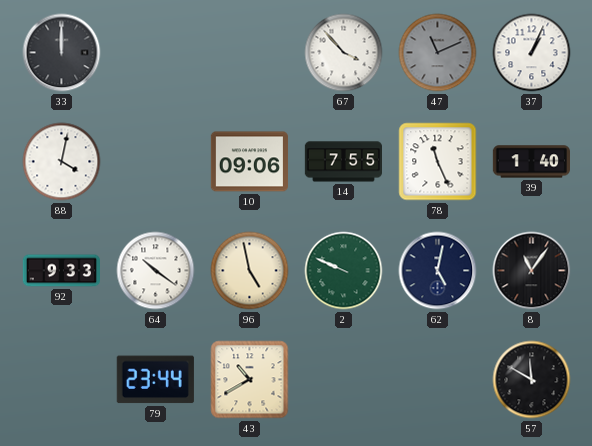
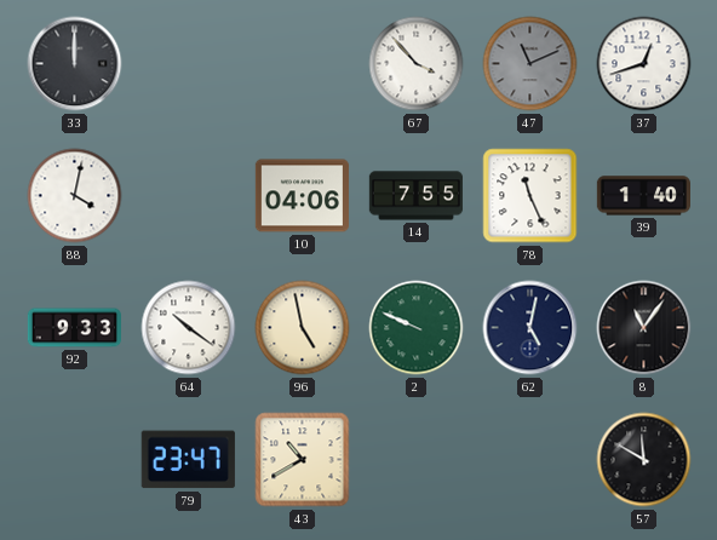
37: 1:04 -> 12:42 (644, 64)
10: 09:06 -> 04:06 (302, 196)
79: 23:44 -> 23:47 (188, 460)
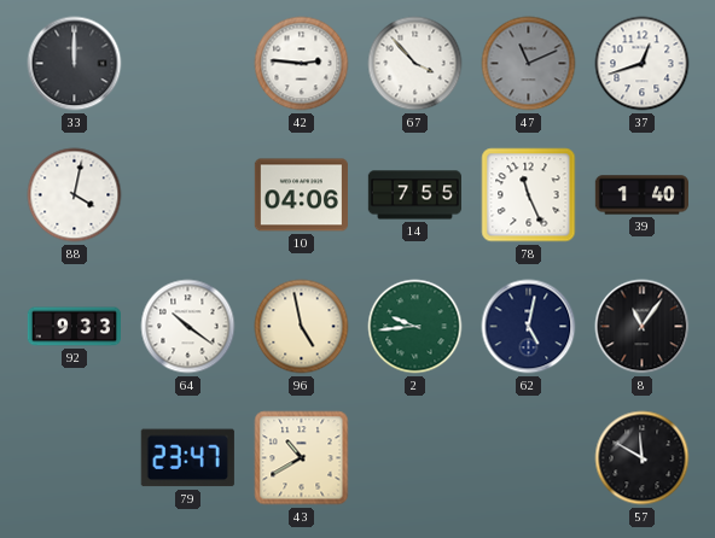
42: none -> 2:46 (302, 64)
2: 9:49 -> 9:44 (415, 327)
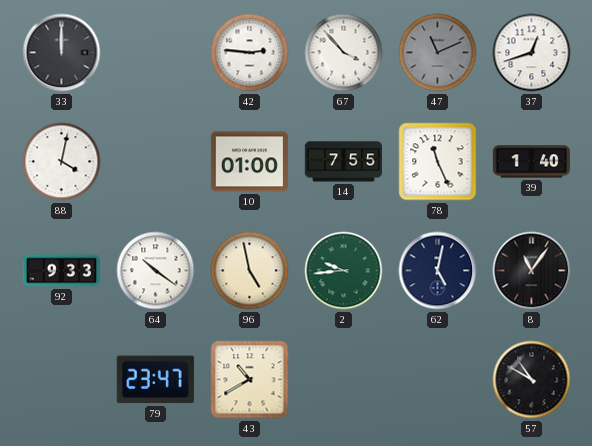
10: 04:06 -> 01:00 (249, 162)
57: 11:50 -> 10:50 (532, 380)
